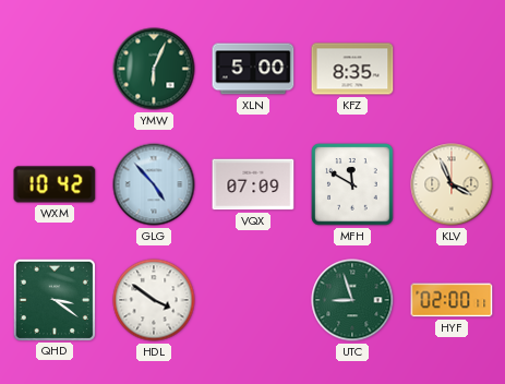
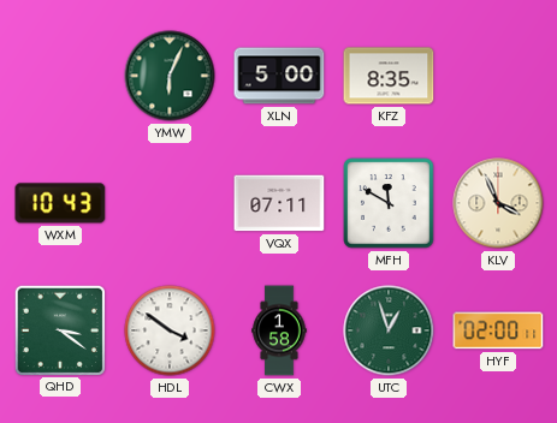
WXM: 10:42 -> 10:43 (60, 203)
GLG: 4:53 -> none (154, 184)
VQX: 07:09 -> 07:11 (279, 203)
CWX: none -> 1:58 (279, 330)
UTC: 8:57 -> 12:57 (389, 330)
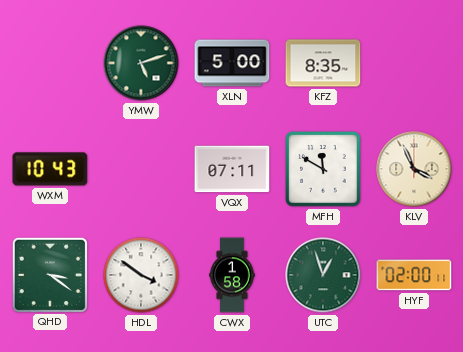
YMW: 6:04 -> 5:12 (141, 63)
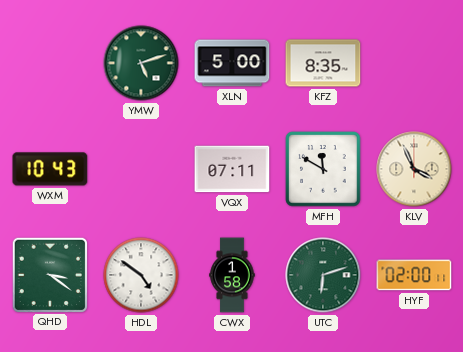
HDL: 3:51 -> 4:51 (141, 275)
UTC: 12:57 -> 6:12 (323, 275)
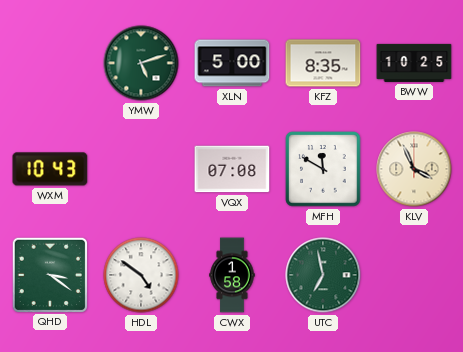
BWW: none -> 10:25 (414, 63)
VQX: 07:11 -> 07:08 (232, 169)
UTC: 6:12 -> 6:58 (323, 275)
HYF: 02:00 -> none (414, 275)
